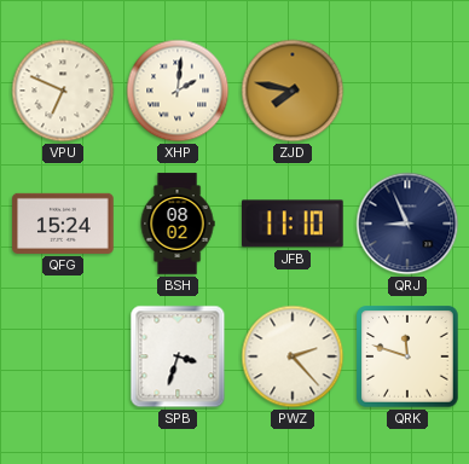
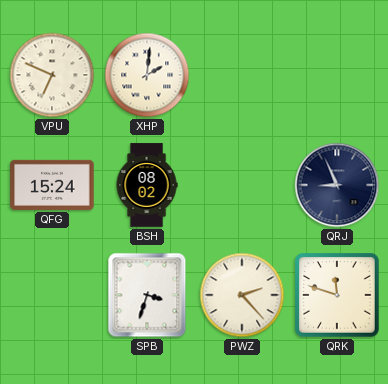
ZJD: 7:47 -> none (293, 91)
JFB: 11:10 -> none (293, 224)
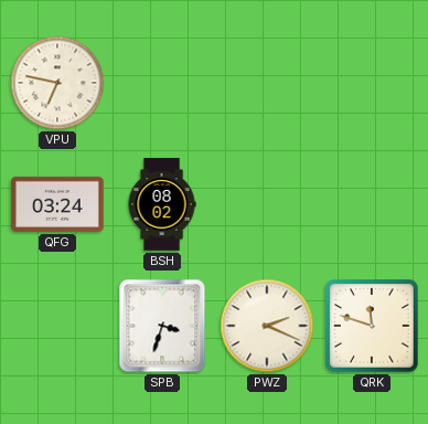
VPU: 6:49 -> 6:47 (57, 83)
XHP: 2:01 -> none (147, 75)
QFG: 15:24 -> 03:24 (57, 204)
QRJ: 8:56 -> none (337, 185)
PWZ: 2:23 -> 2:19 (267, 326)
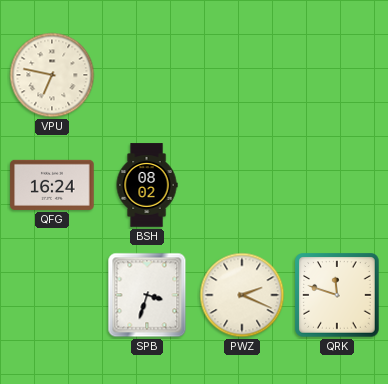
QFG: 03:24 -> 16:24 (52, 185)
